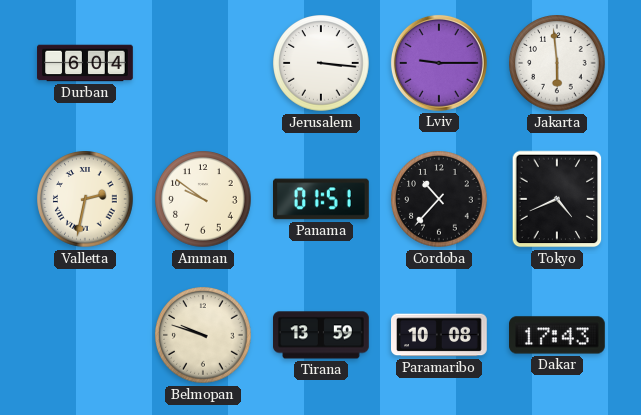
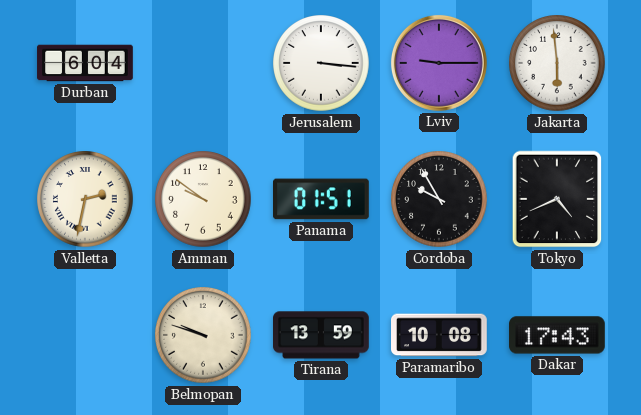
Cordoba: 10:37 -> 9:55 (439, 199)
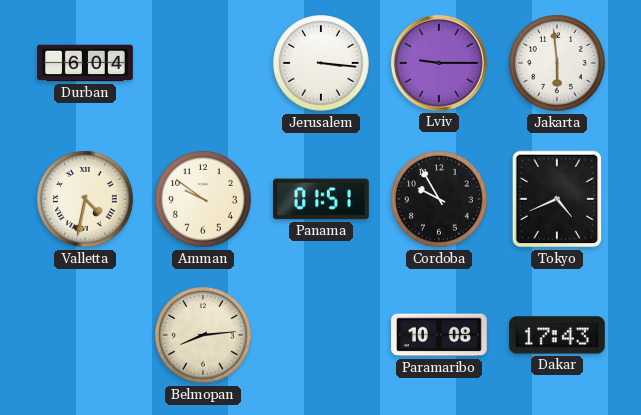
Valletta: 2:32 -> 4:32 (85, 199)
Belmopan: 9:48 -> 8:14 (203, 335)
Tirana: 13:59 -> none (322, 335)
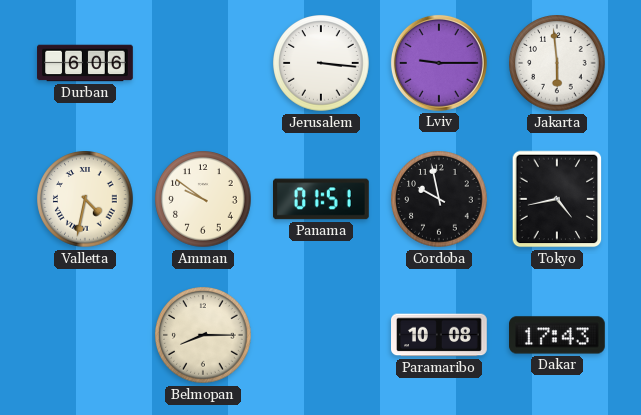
Durban: 6:04 -> 6:06 (85, 63)
Cordoba: 9:55 -> 9:58 (439, 199)
Tokyo: 4:41 -> 4:43 (557, 199)
Belmopan: 8:14 -> 8:15 (203, 335)
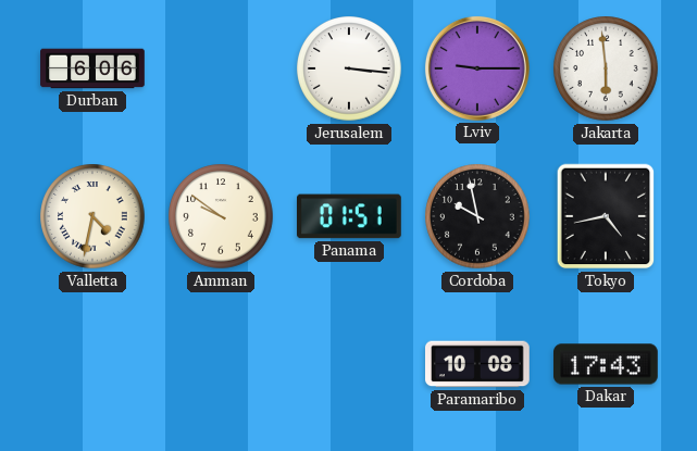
Belmopan: 8:15 -> none (203, 335)
